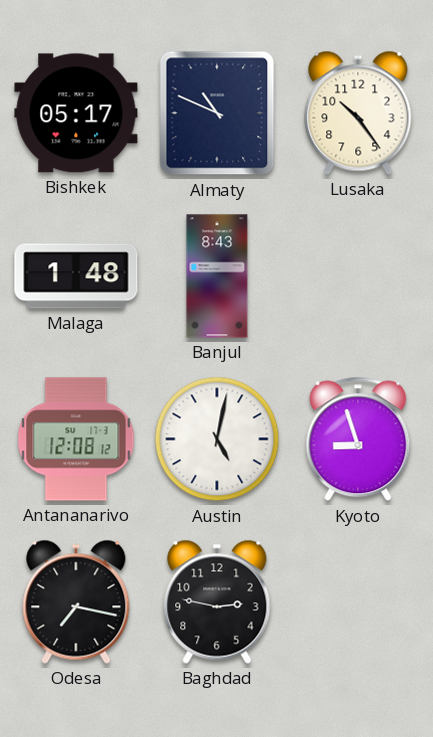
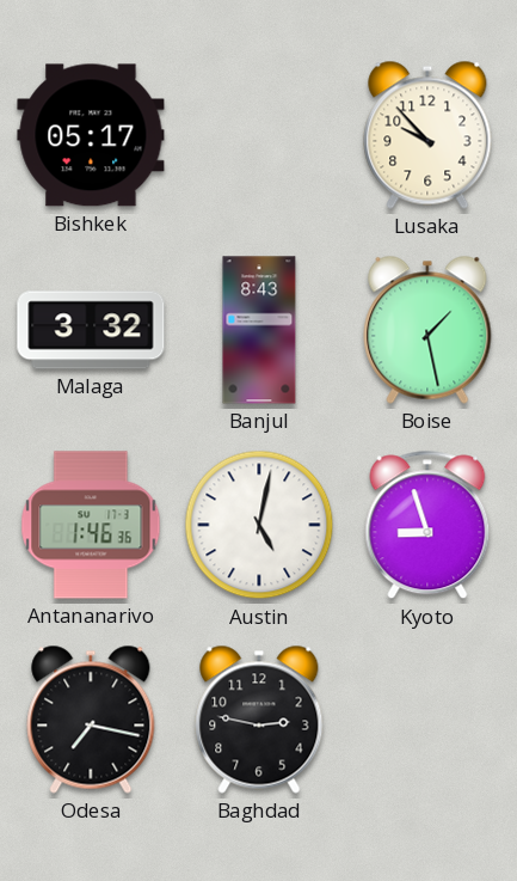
Almaty: 10:49 -> none (217, 113)
Lusaka: 10:24 -> 9:53 (427, 135)
Malaga: 1:48 -> 3:32 (91, 330)
Boise: none -> 1:28 (427, 330)
Antananarivo: 12:08 -> 1:46 (91, 525)
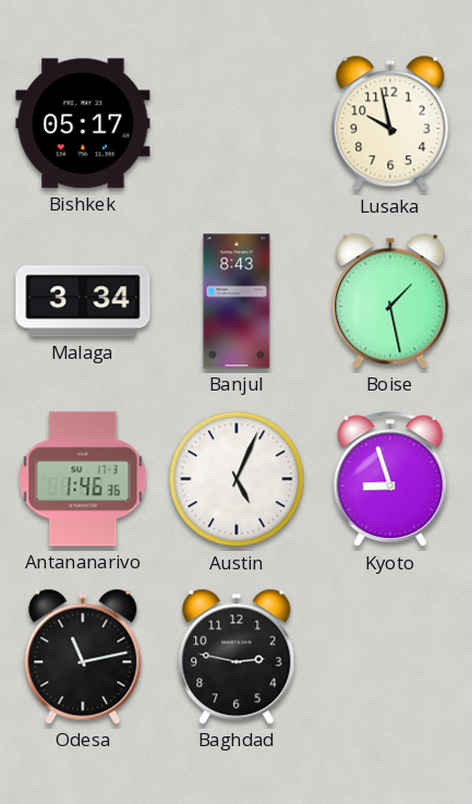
Lusaka: 9:53 -> 9:58 (390, 123)
Malaga: 3:32 -> 3:34 (83, 301)
Austin: 5:02 -> 5:04 (237, 479)
Odesa: 7:17 -> 11:13 (83, 657)
